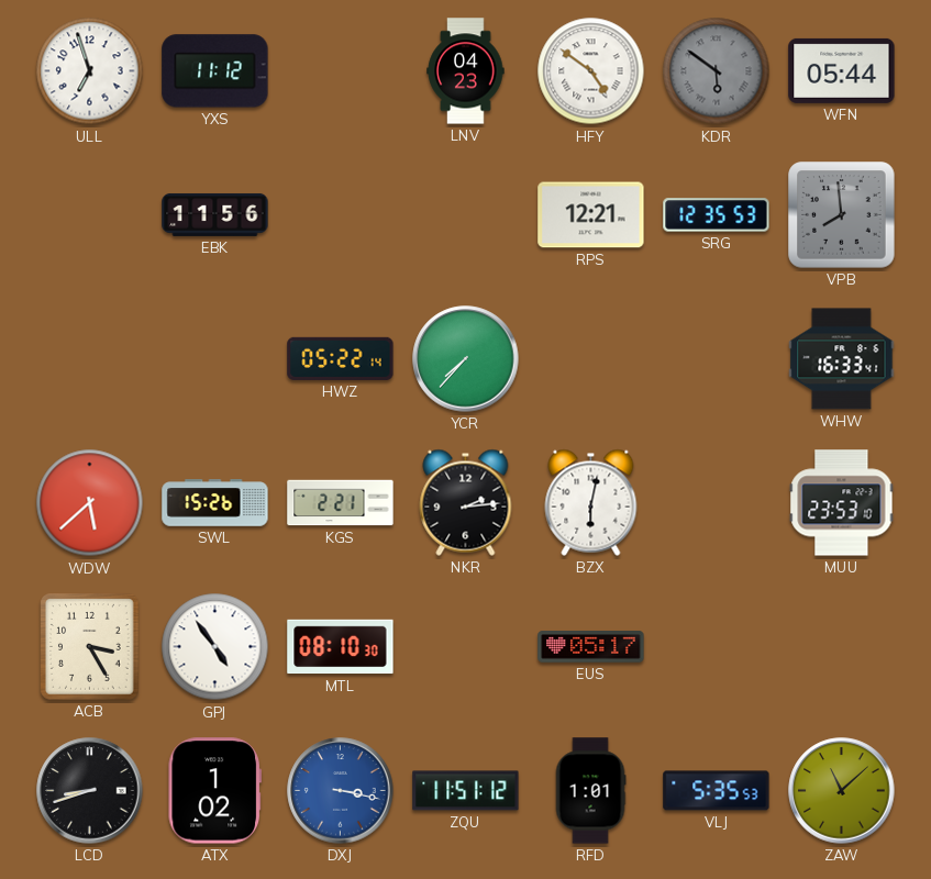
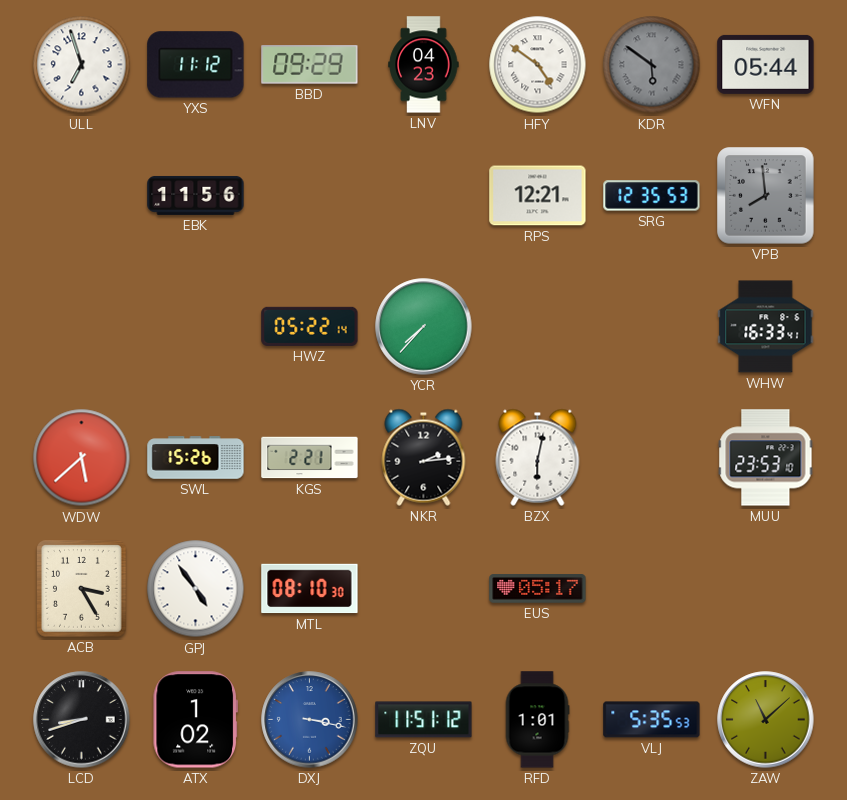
BBD: none -> 09:29 (310, 65)
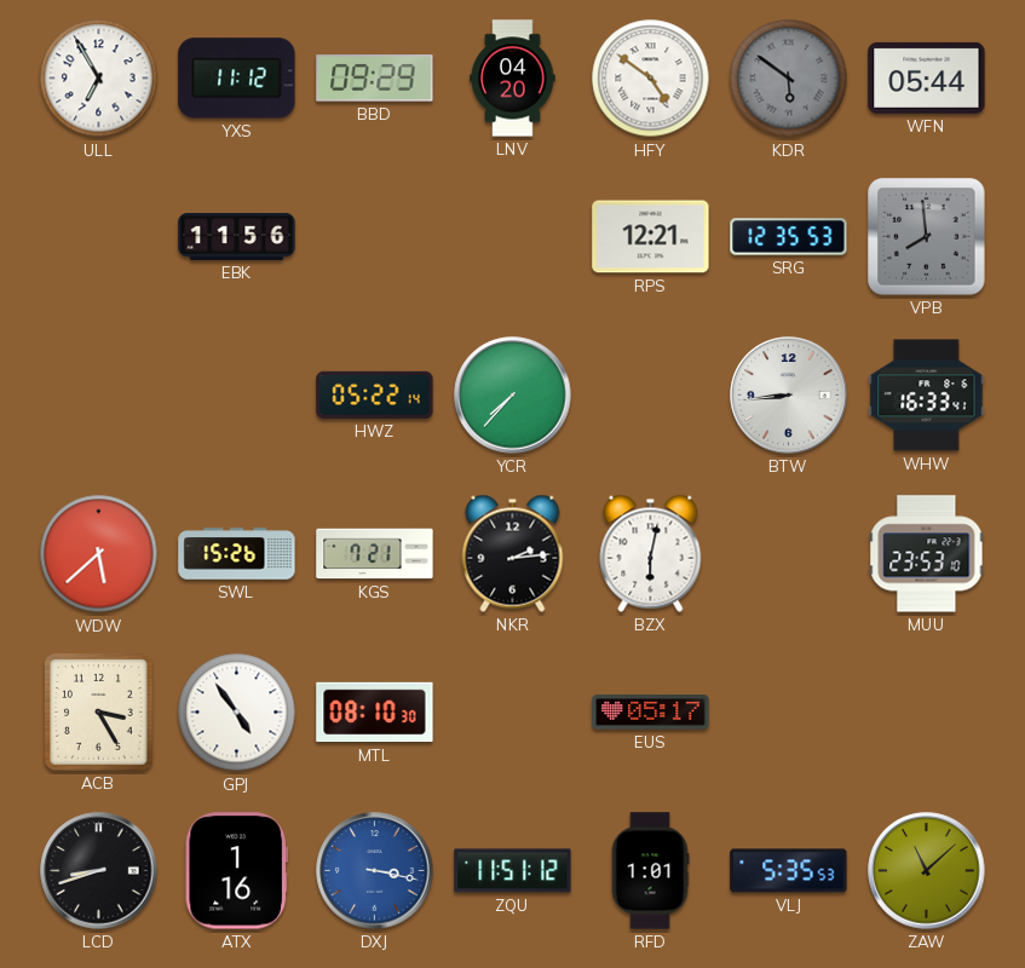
ULL: 6:57 -> 6:55 (99, 79)
LNV: 04:23 -> 04:20 (513, 79)
BTW: none -> 8:44 (789, 396)
KGS: 2:21 -> 7:21 (375, 554)
ATX: 1:02 -> 1:16 (236, 871)
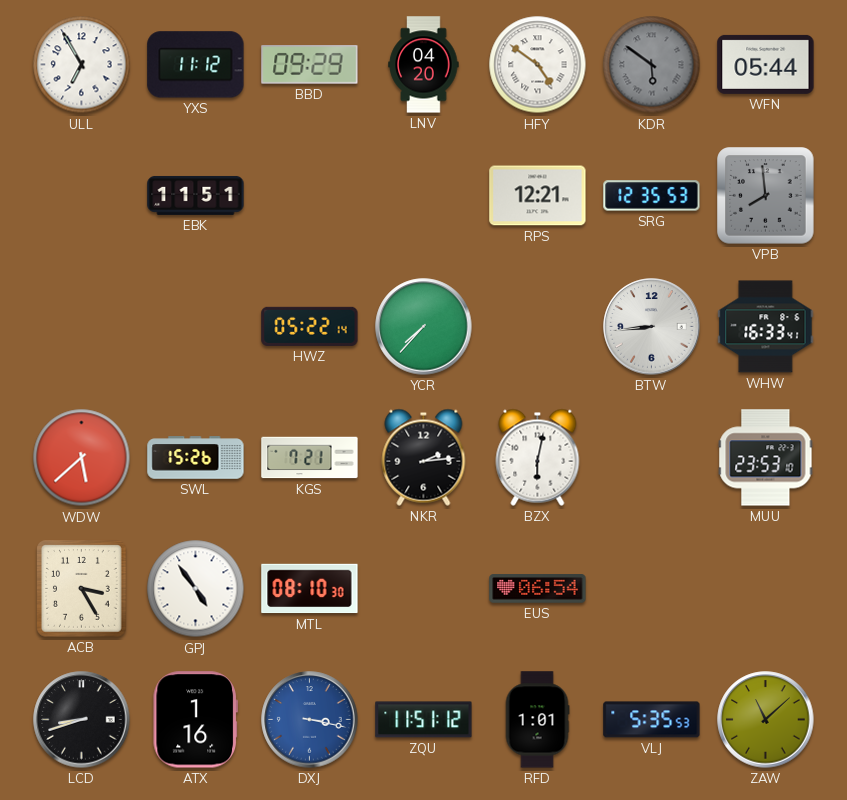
EBK: 11:56 -> 11:51 (196, 195)
EUS: 05:17 -> 06:54 (538, 589)
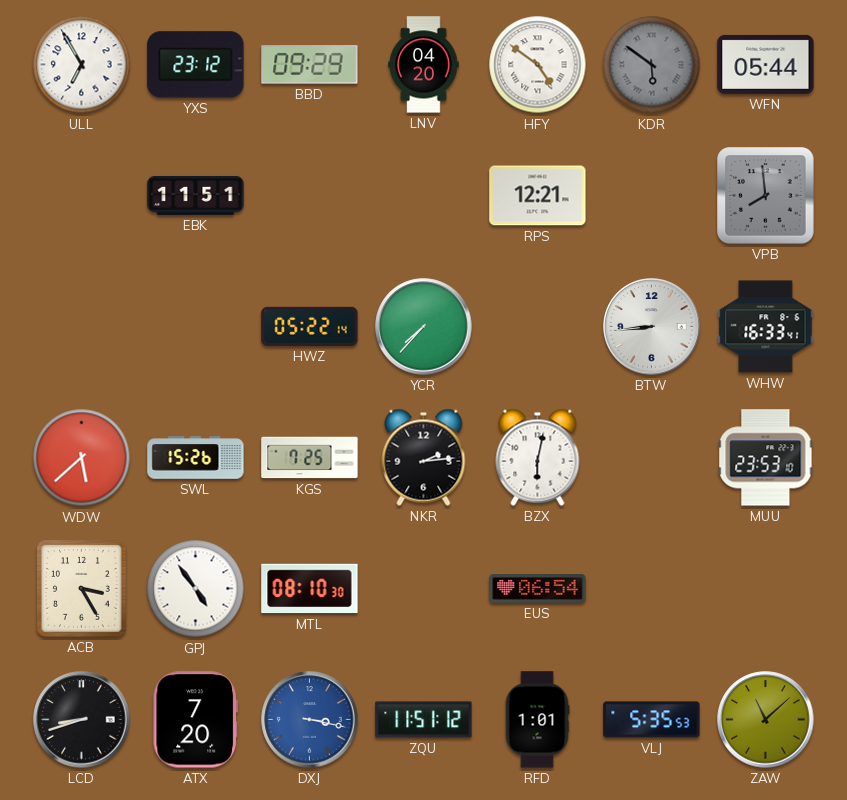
YXS: 11:12 -> 23:12 (196, 65)
SRG: 12:35 -> none (652, 196)
KGS: 7:21 -> 7:25 (310, 458)
ATX: 1:16 -> 7:20 (195, 720)
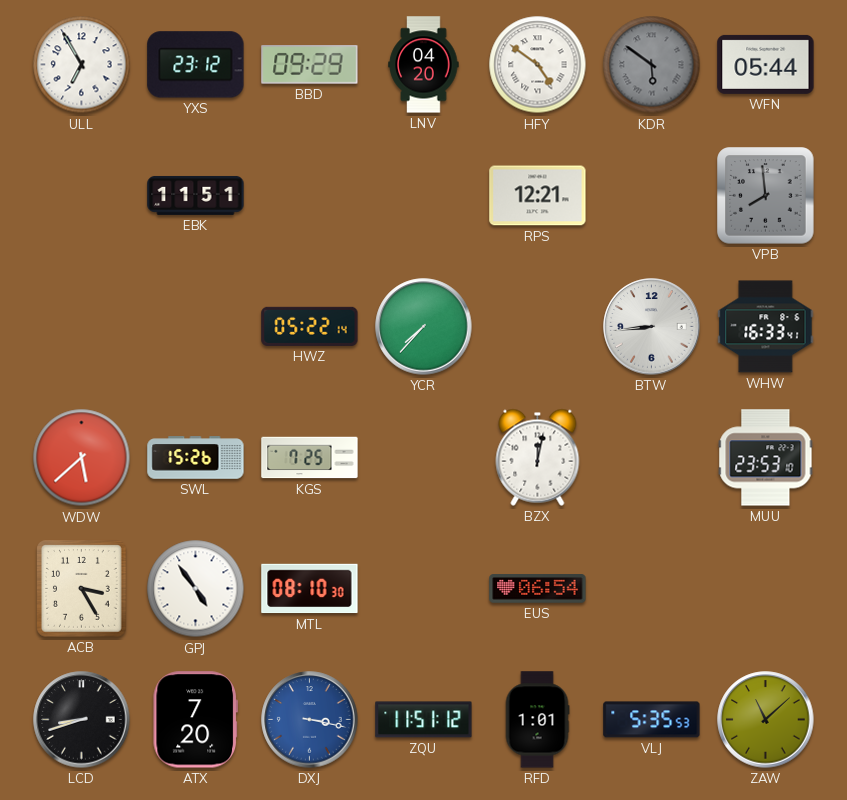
NKR: 2:14 -> none (424, 457)
BZX: 6:02 -> 12:02 (538, 457)
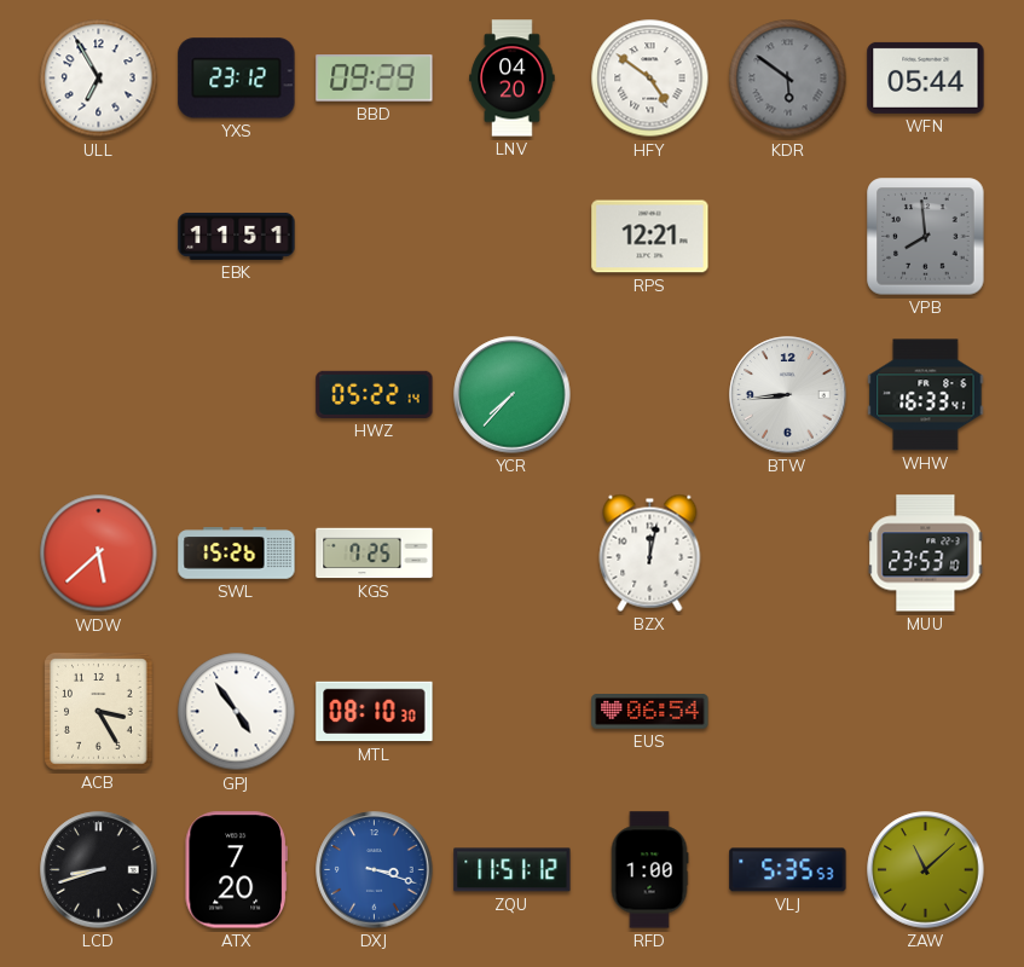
DXJ: 3:17 -> 3:18 (375, 870)
RFD: 1:01 -> 1:00 (649, 870)
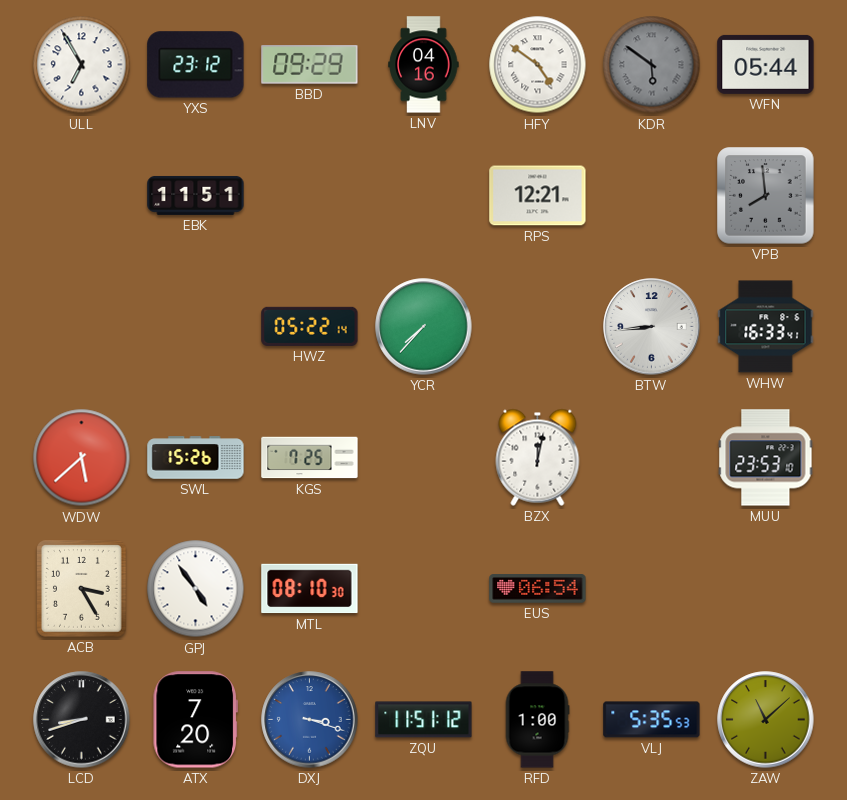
LNV: 04:20 -> 04:16 (424, 65)
